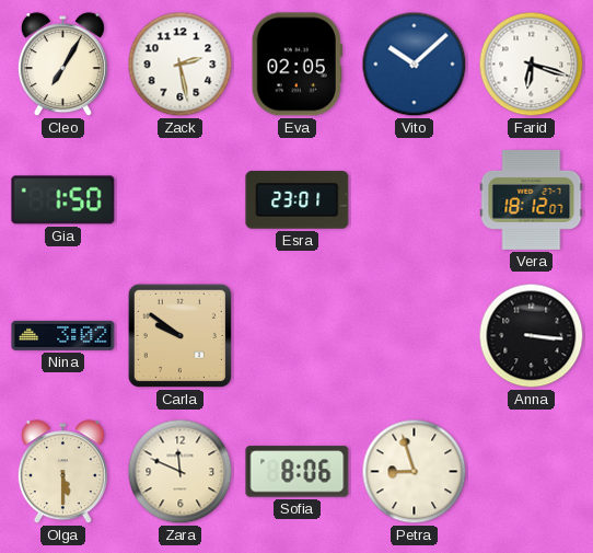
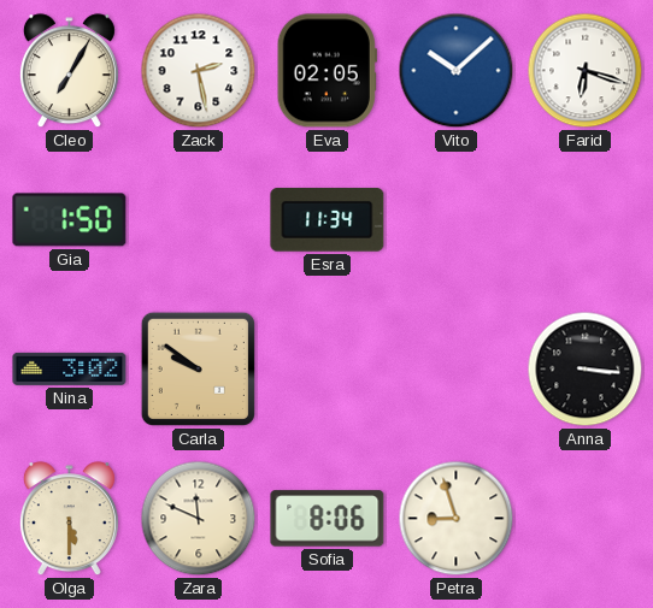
Esra: 23:01 -> 11:34 (328, 220)
Vera: 18:12 -> none (532, 199)
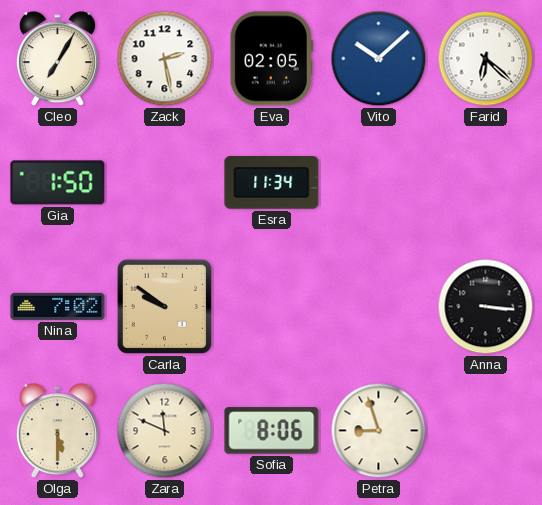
Farid: 6:18 -> 6:22 (486, 59)
Nina: 3:02 -> 7:02 (58, 306)
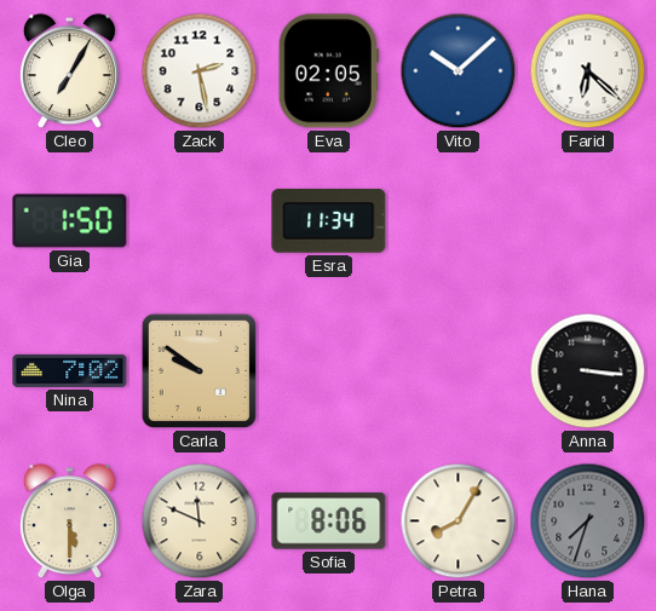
Petra: 8:57 -> 8:05 (459, 521)
Hana: none -> 7:33 (588, 521)
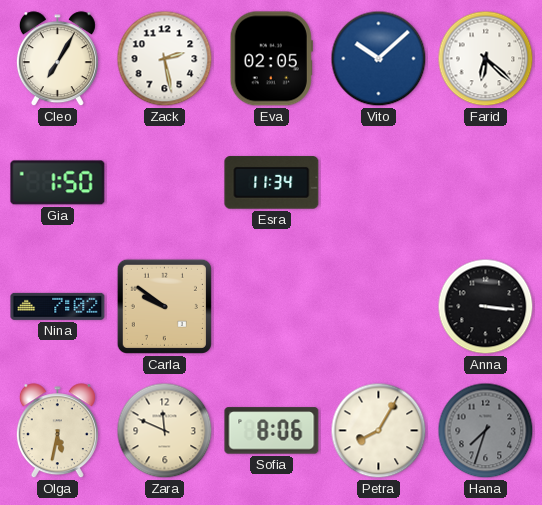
Olga: 5:30 -> 5:32 (57, 431)
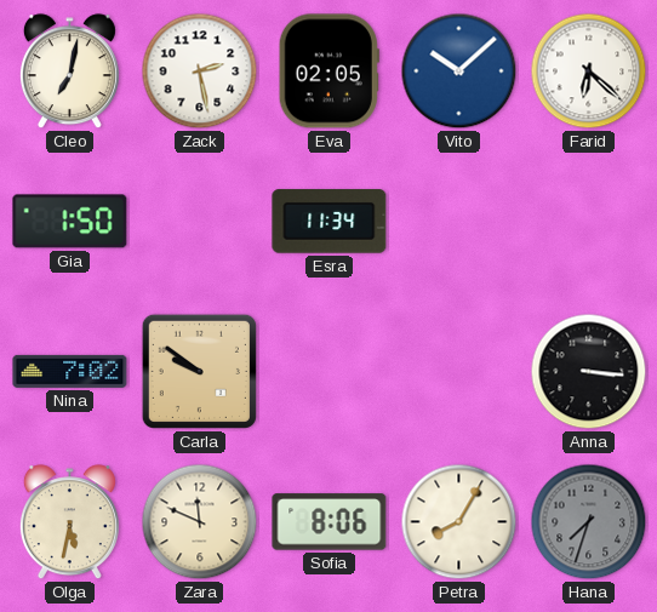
Cleo: 7:05 -> 7:02 (69, 72)
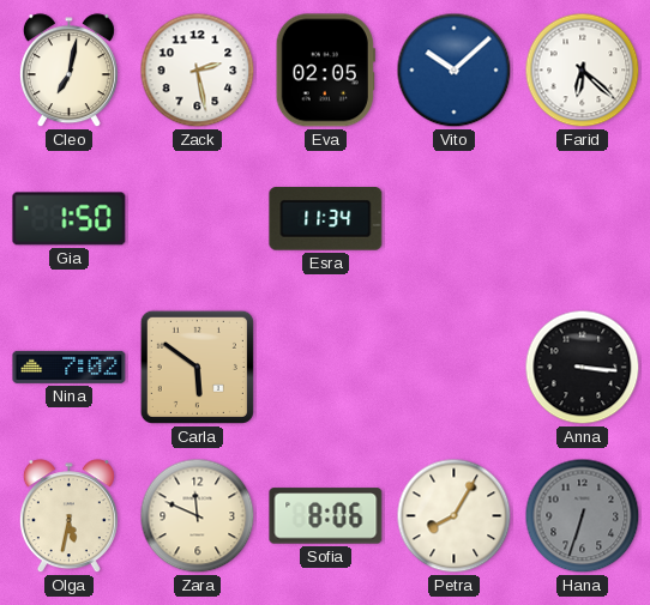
Carla: 9:51 -> 5:51 (197, 367)
Hana: 7:33 -> 6:33 (583, 516)
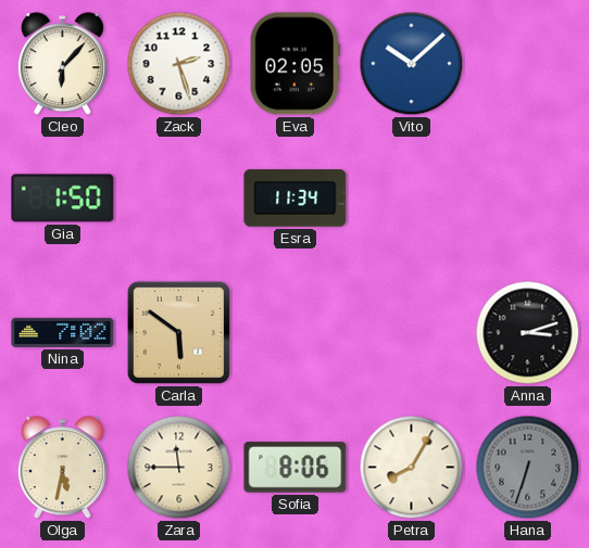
Cleo: 7:02 -> 6:07 (62, 64)
Zack: 2:28 -> 2:27 (179, 64)
Farid: 6:22 -> none (583, 71)
Anna: 3:16 -> 3:12 (528, 333)
Zara: 11:49 -> 11:45 (179, 468)
